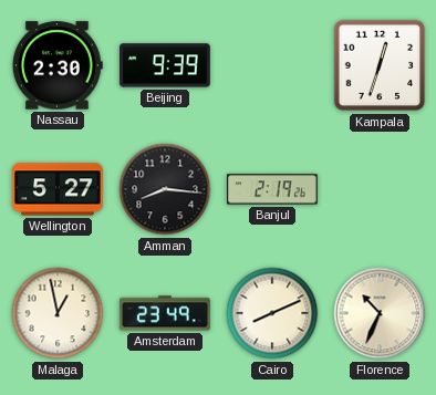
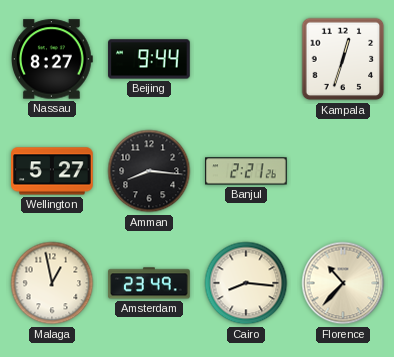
Nassau: 2:30 -> 8:27 (53, 59)
Beijing: 9:39 -> 9:44 (149, 59)
Banjul: 2:19 -> 2:21 (246, 171)
Cairo: 8:11 -> 8:16 (246, 283)
Florence: 10:34 -> 10:37 (343, 283)
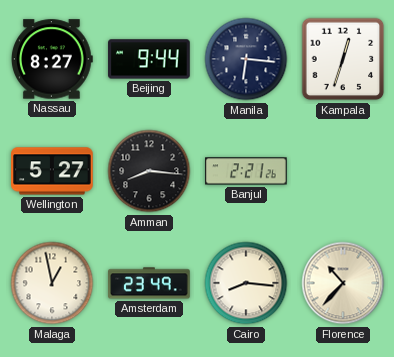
Manila: none -> 6:16 (246, 59)
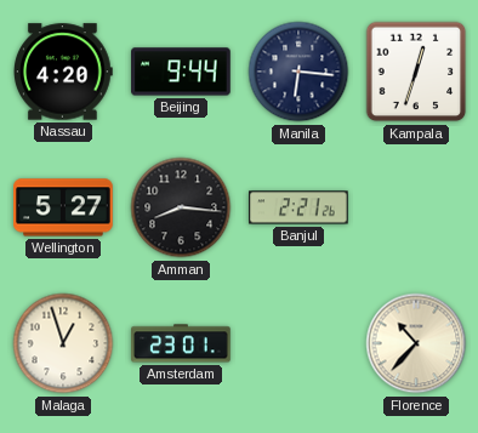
Nassau: 8:27 -> 4:20 (64, 72)
Malaga: 12:58 -> 12:57 (63, 343)
Amsterdam: 23:49 -> 23:01 (181, 343)
Cairo: 8:16 -> none (246, 283)
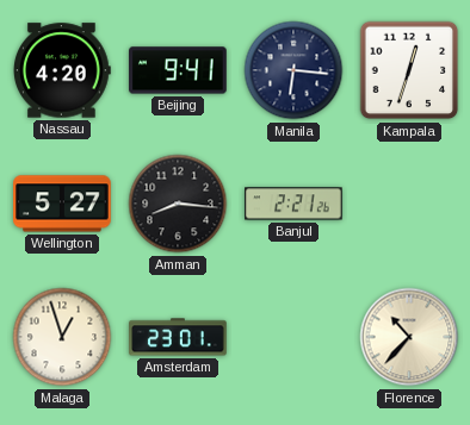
Beijing: 9:44 -> 9:41 (178, 70)
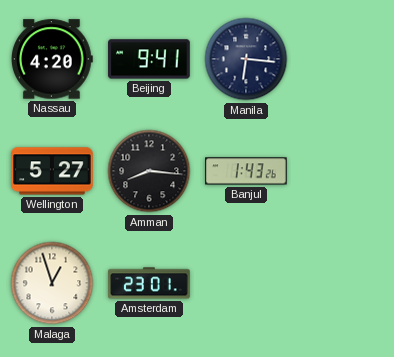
Kampala: 12:33 -> none (409, 70)
Banjul: 2:21 -> 1:43 (246, 171)
Florence: 10:37 -> none (409, 337)
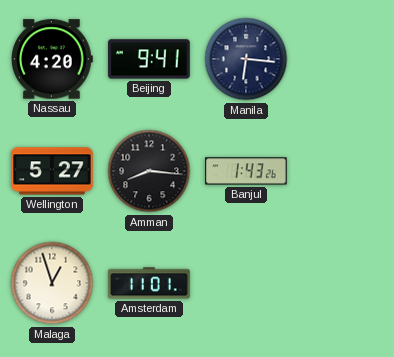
Amsterdam: 23:01 -> 11:01 (149, 283)
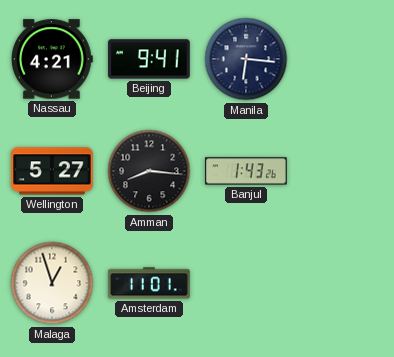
Nassau: 4:20 -> 4:21 (53, 59)
